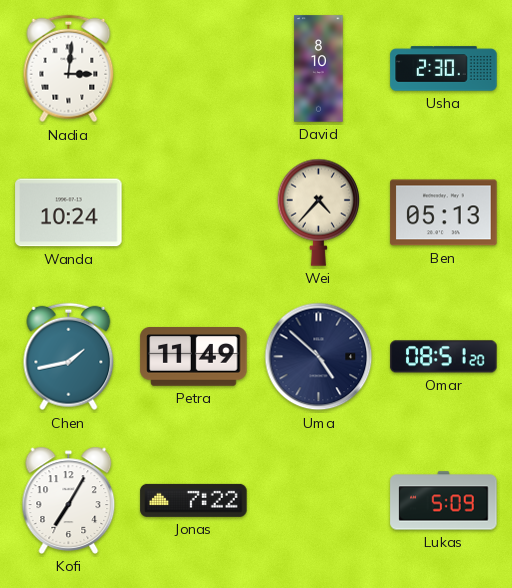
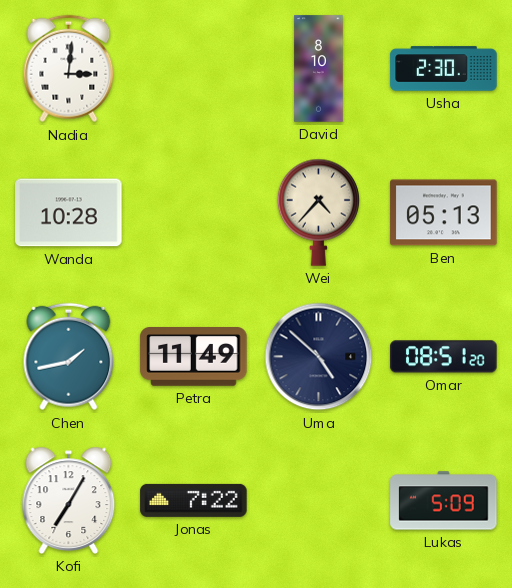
Wanda: 10:24 -> 10:28 (69, 213)
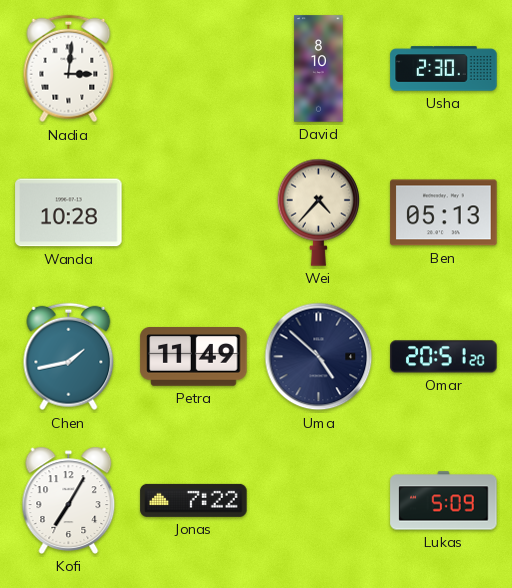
Omar: 08:51 -> 20:51 (444, 357)
